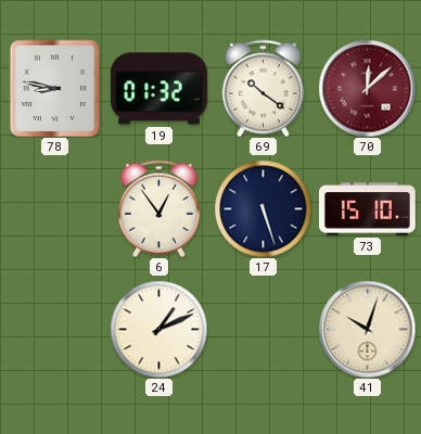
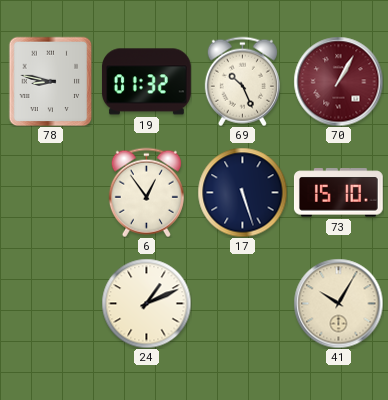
69: 10:21 -> 10:26 (242, 81)
70: 12:08 -> 1:05 (338, 81)
41: 10:03 -> 10:05 (338, 303)
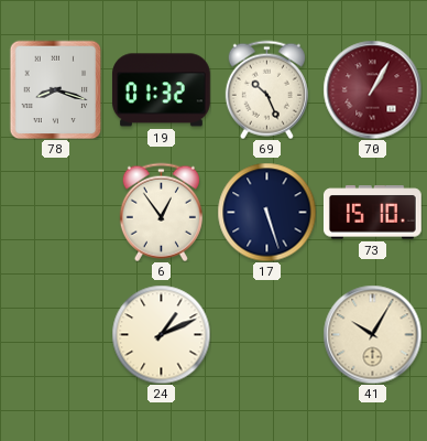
78: 8:47 -> 8:18 (56, 89)
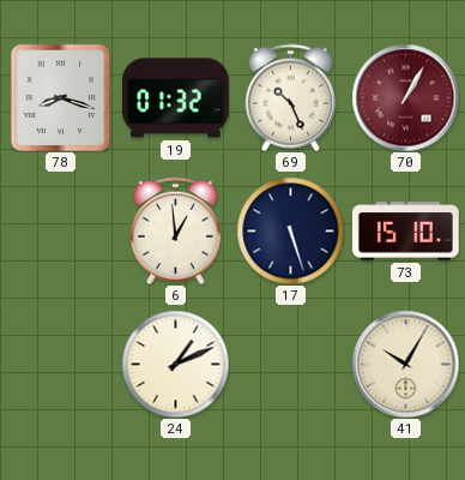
6: 12:54 -> 12:59 (175, 230)
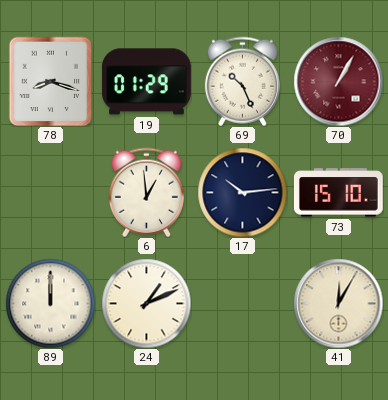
19: 01:32 -> 01:29 (146, 82)
17: 5:27 -> 10:14 (242, 192)
89: none -> 12:00 (50, 303)
41: 10:05 -> 12:05 (338, 303)
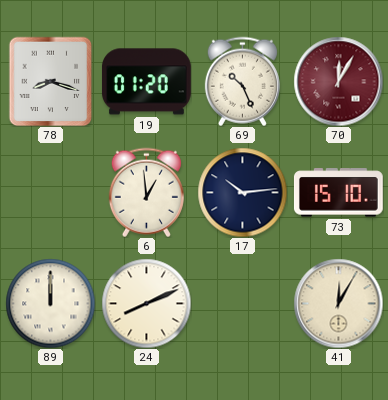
19: 01:29 -> 01:20 (146, 82)
70: 1:05 -> 12:05 (338, 81)
24: 1:11 -> 8:11 (146, 303)
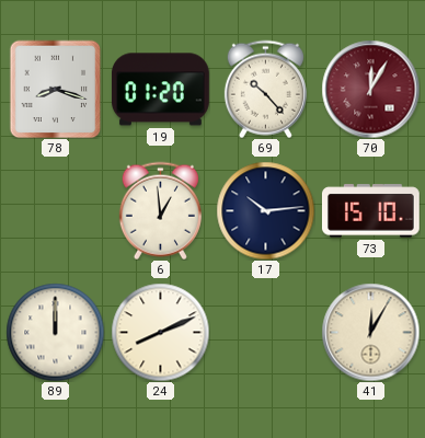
69: 10:26 -> 10:23 (265, 89)
